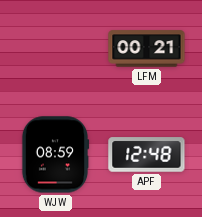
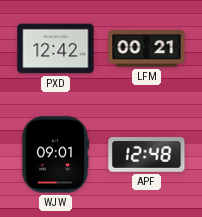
PXD: none -> 12:42 (56, 49)
WJW: 08:59 -> 09:01 (55, 155)
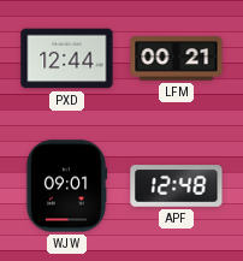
PXD: 12:42 -> 12:44 (67, 59)
